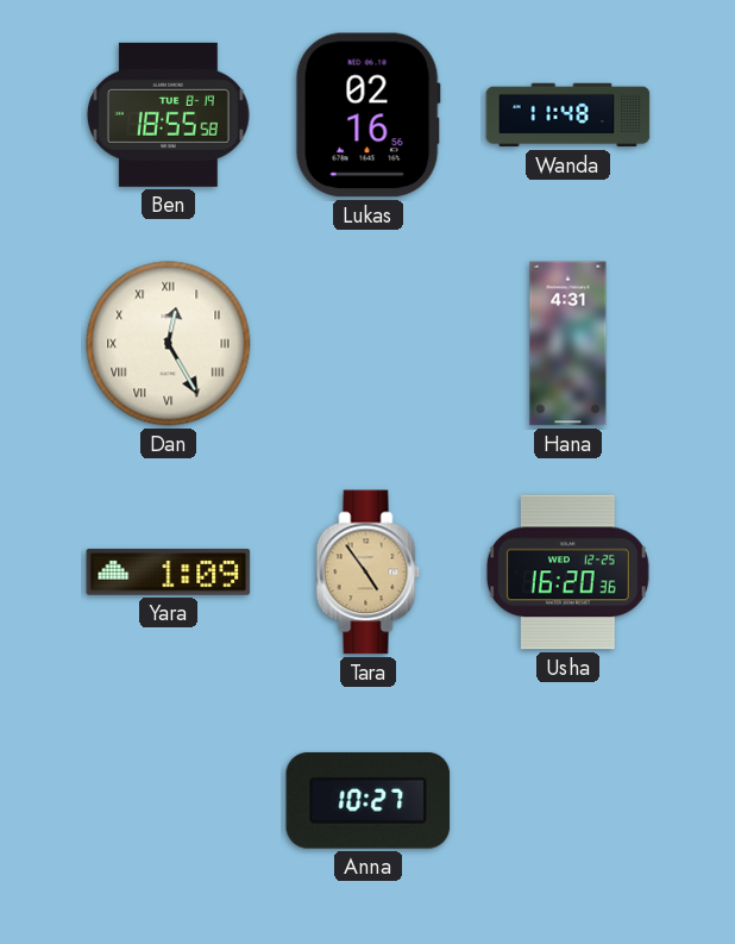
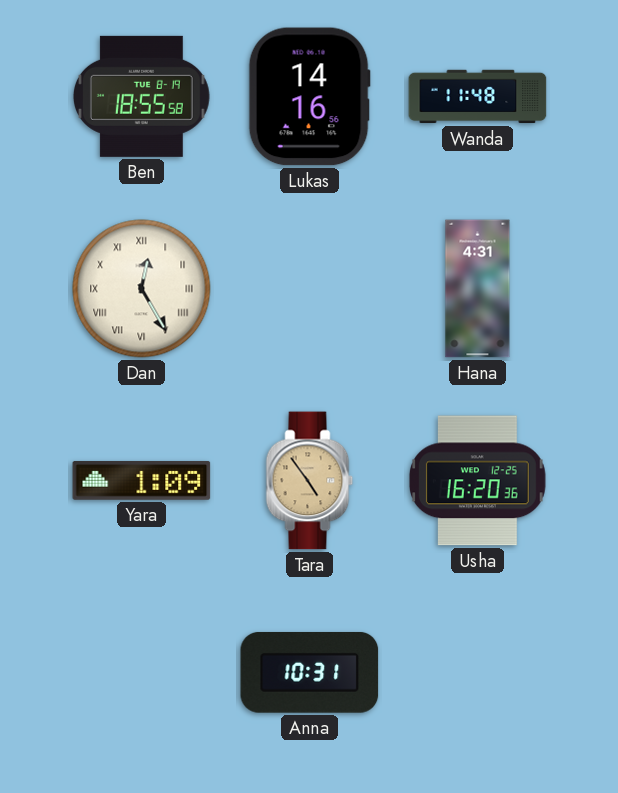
Lukas: 02:16 -> 14:16 (309, 97)
Anna: 10:27 -> 10:31 (310, 672)
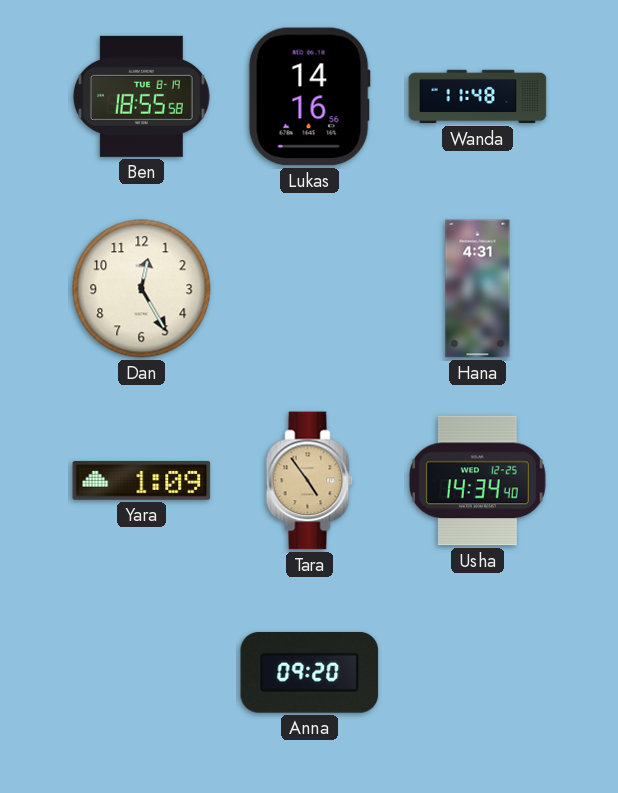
Dan numerals: Roman -> Arabic (142, 289)
Usha: 16:20 -> 14:34 (477, 481)
Anna: 10:31 -> 09:20 (310, 672)
